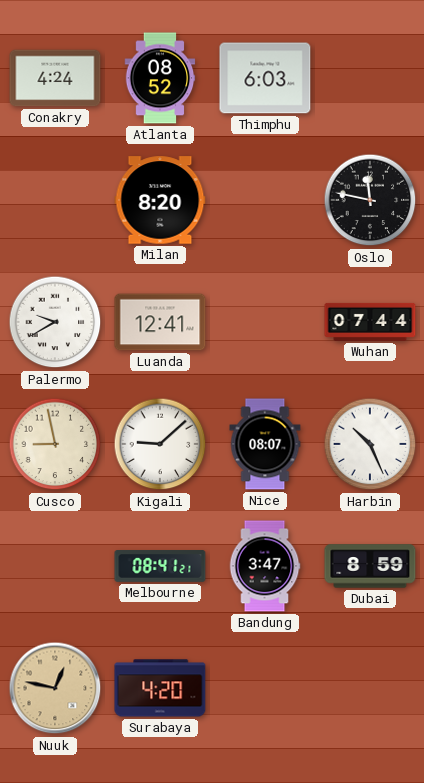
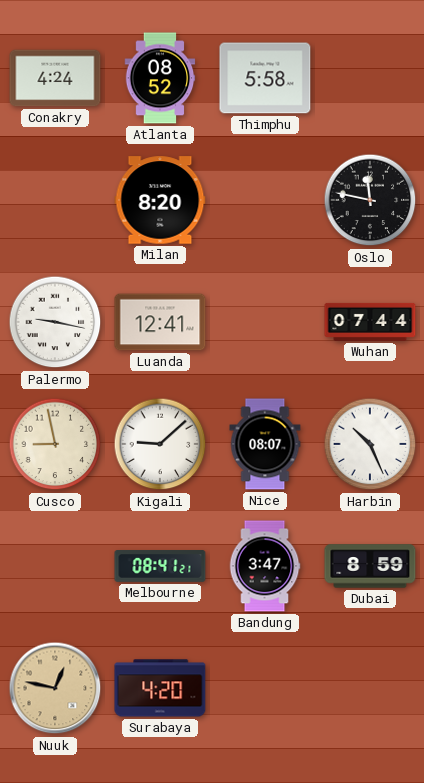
Thimphu: 6:03 -> 5:58 (265, 78)
Palermo: 9:40 -> 9:17 (55, 322)
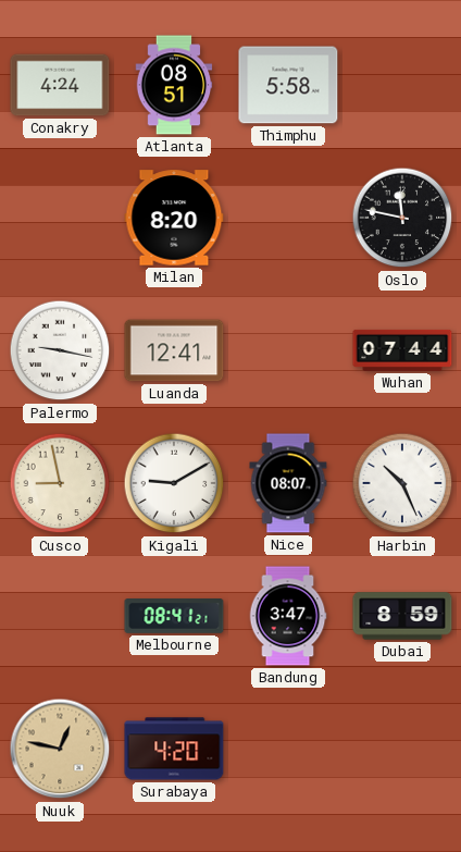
Atlanta: 08:52 -> 08:51 (174, 85)
Kigali: 9:08 -> 9:10 (174, 483)
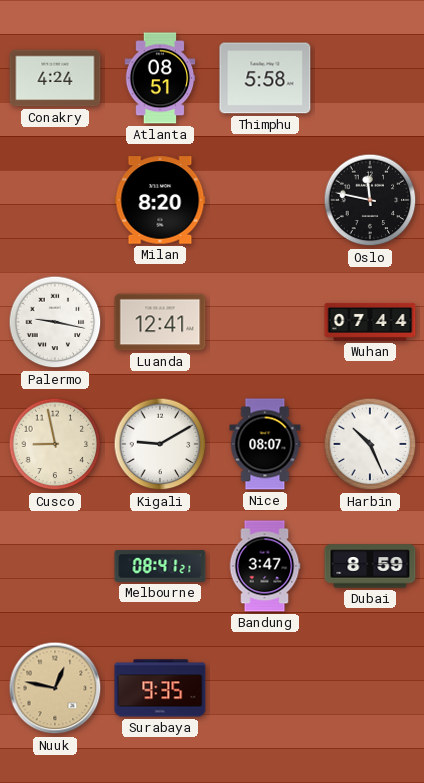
Surabaya: 4:20 -> 9:35 (160, 688)
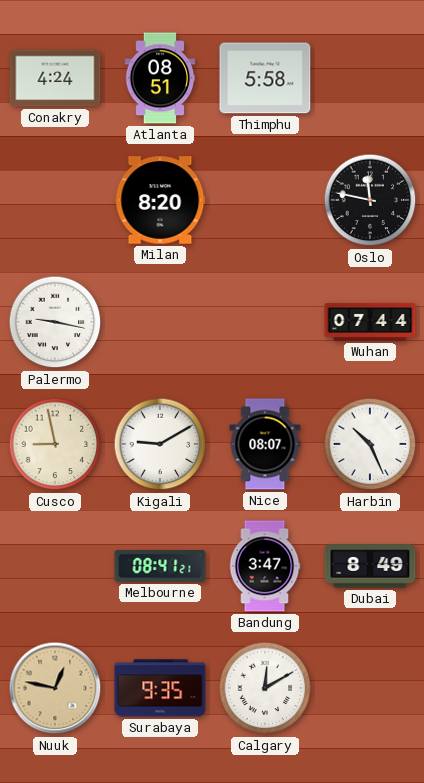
Luanda: 12:41 -> none (160, 322)
Dubai: 8:59 -> 8:49 (370, 566)
Calgary: none -> 12:10 (265, 688)
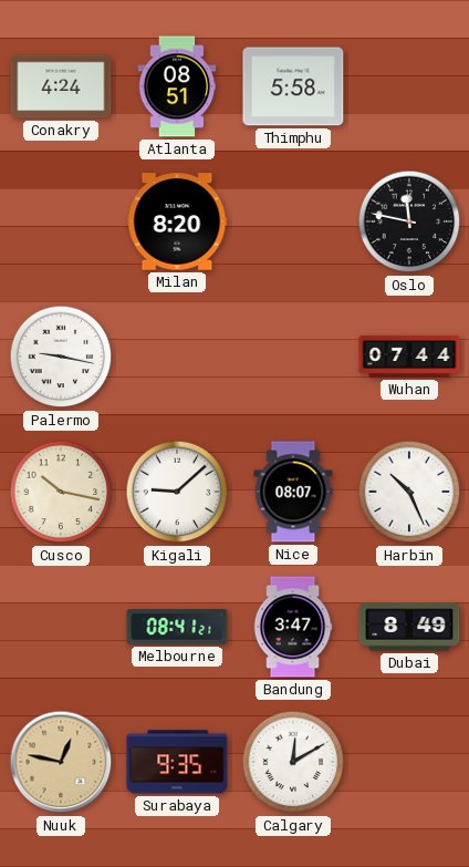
Cusco: 8:58 -> 10:17 (61, 492)
Kigali: 9:10 -> 9:08 (177, 492)
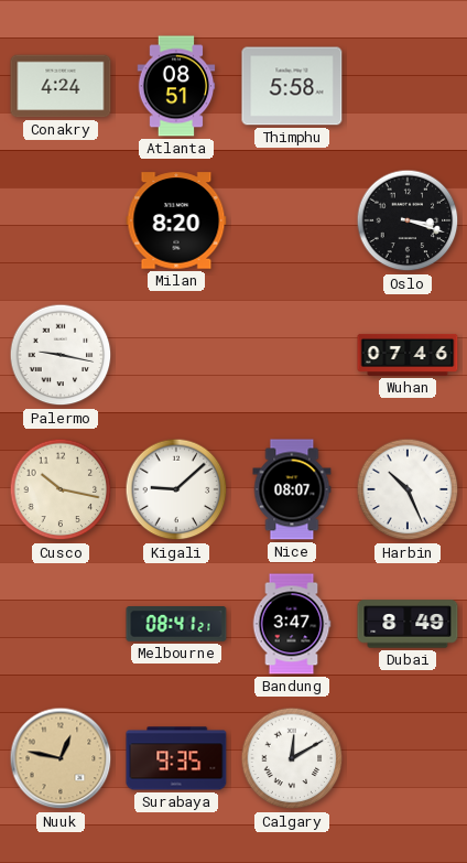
Oslo: 11:47 -> 3:18 (408, 220)
Wuhan: 07:44 -> 07:46 (408, 355)
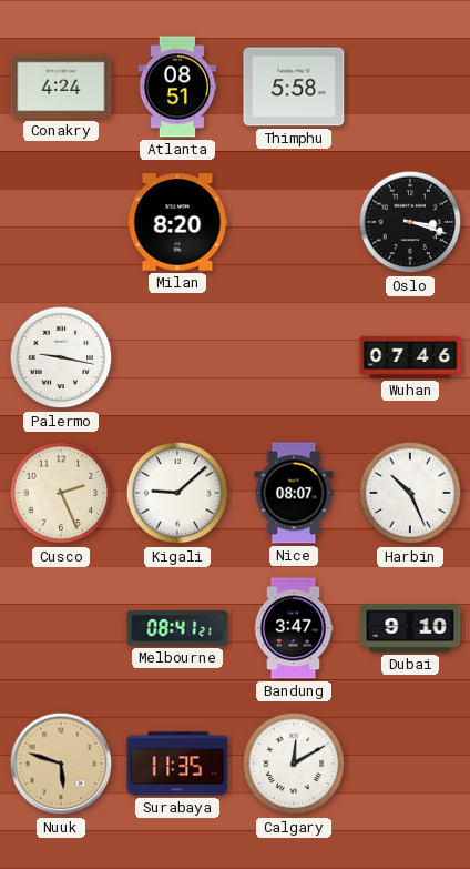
Cusco: 10:17 -> 2:26 (61, 493)
Dubai: 8:49 -> 9:10 (410, 628)
Nuuk: 12:47 -> 5:48 (61, 764)
Surabaya: 9:35 -> 11:35 (177, 764)
